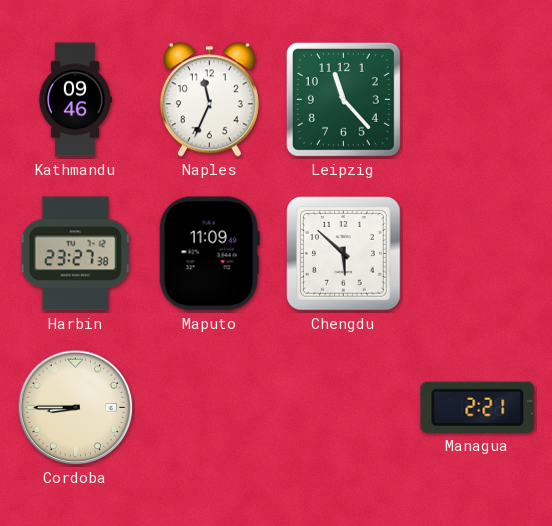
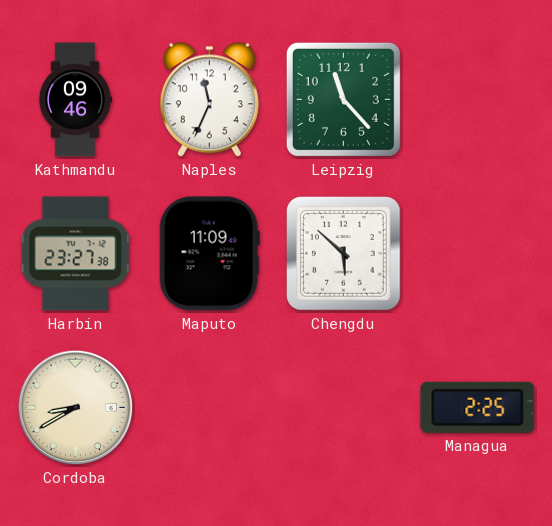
Cordoba: 8:45 -> 8:40 (76, 408)
Managua: 2:21 -> 2:25 (478, 407)
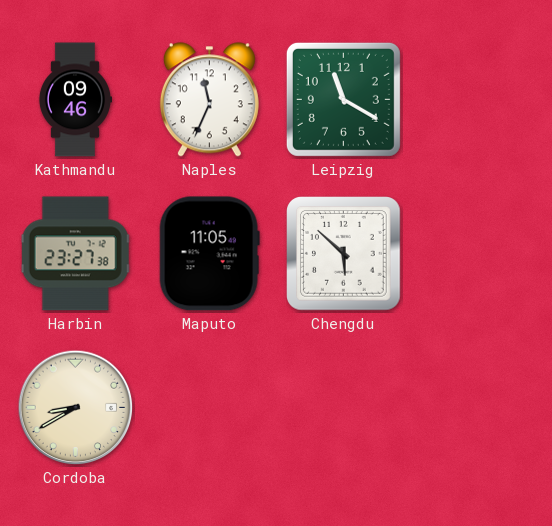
Leipzig: 11:23 -> 11:20 (343, 99)
Maputo: 11:09 -> 11:05 (209, 254)
Managua: 2:25 -> none (478, 407)
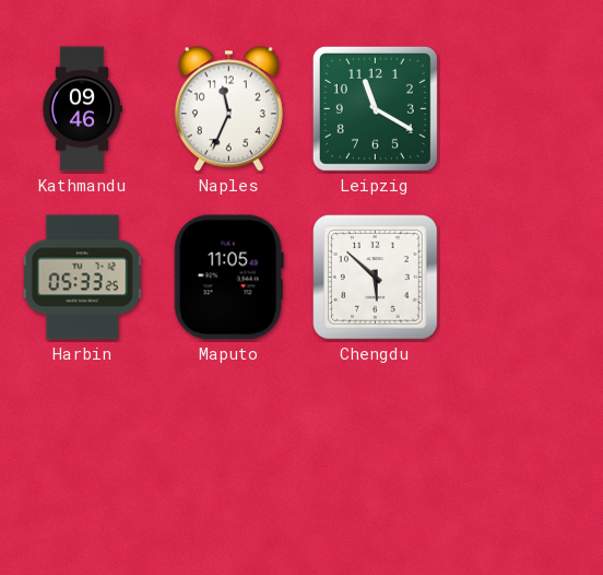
Harbin: 23:27 -> 05:33 (83, 278)
Cordoba: 8:40 -> none (76, 408)
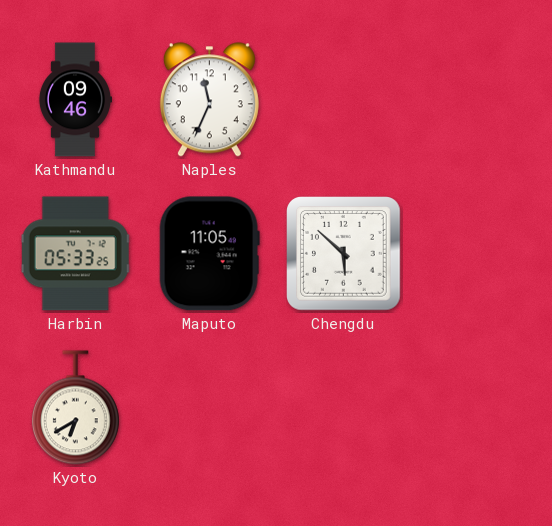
Leipzig: 11:20 -> none (375, 108)
Kyoto: none -> 6:40 (75, 408)
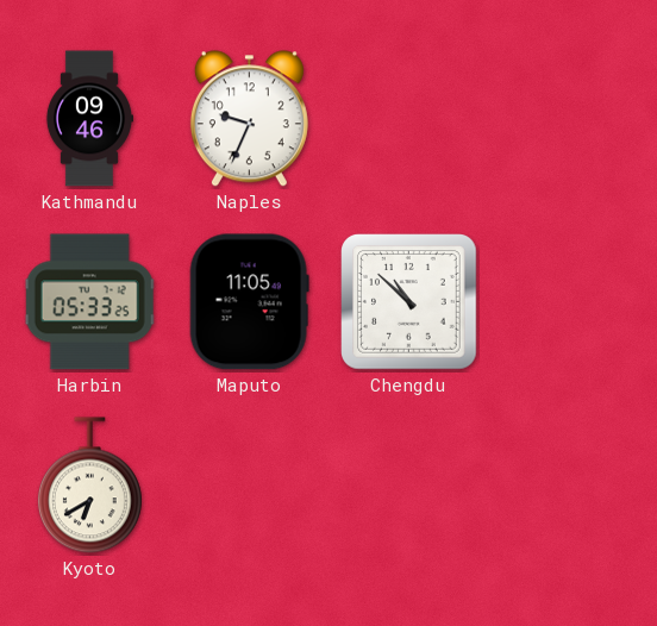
Naples: 11:34 -> 9:34 (249, 119)
Chengdu: 5:52 -> 10:52 (409, 302)
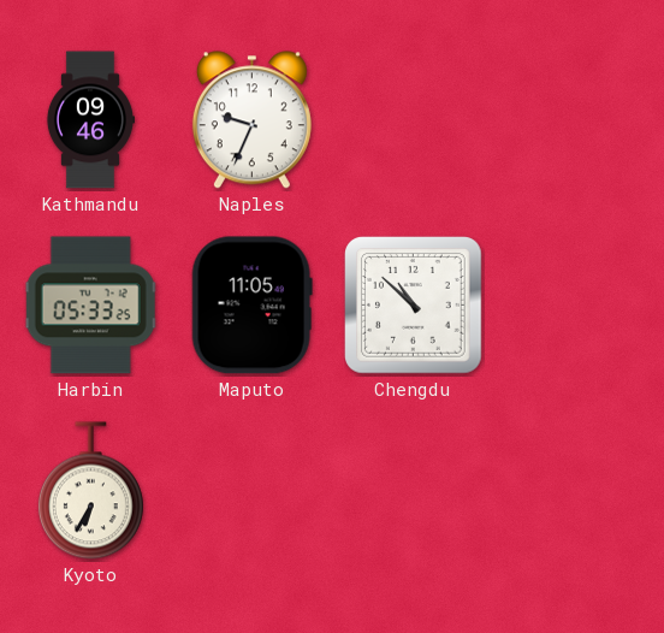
Kyoto: 6:40 -> 6:35 (90, 491)
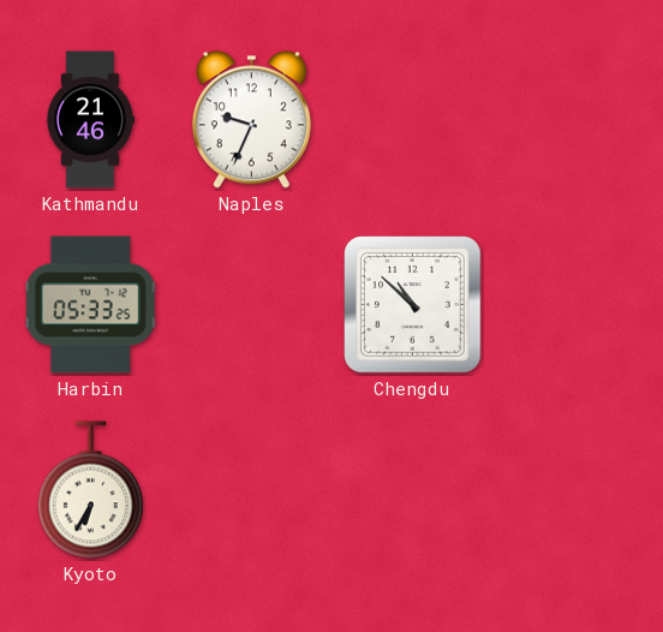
Kathmandu: 09:46 -> 21:46 (89, 120)
Maputo: 11:05 -> none (251, 306)
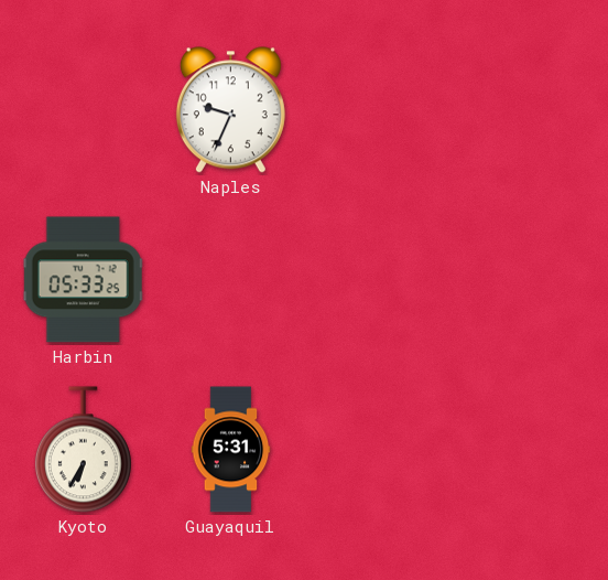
Kathmandu: 21:46 -> none (89, 120)
Chengdu: 10:52 -> none (413, 305)
Guayaquil: none -> 5:31 (231, 450)
